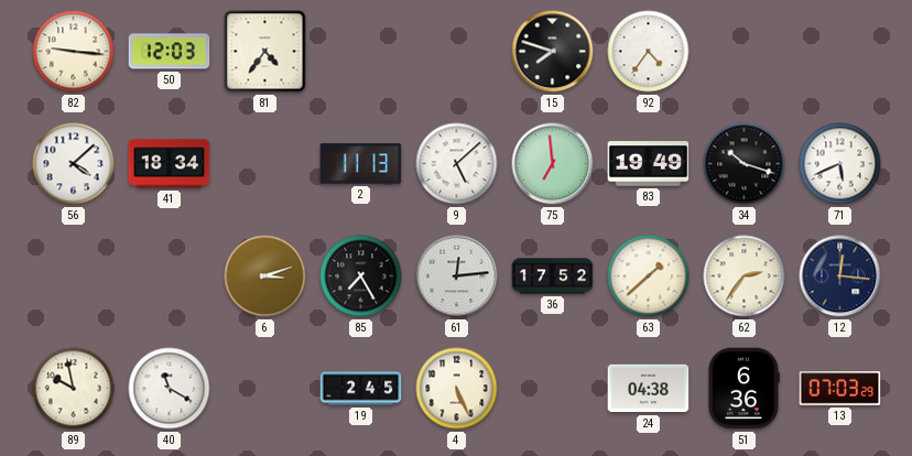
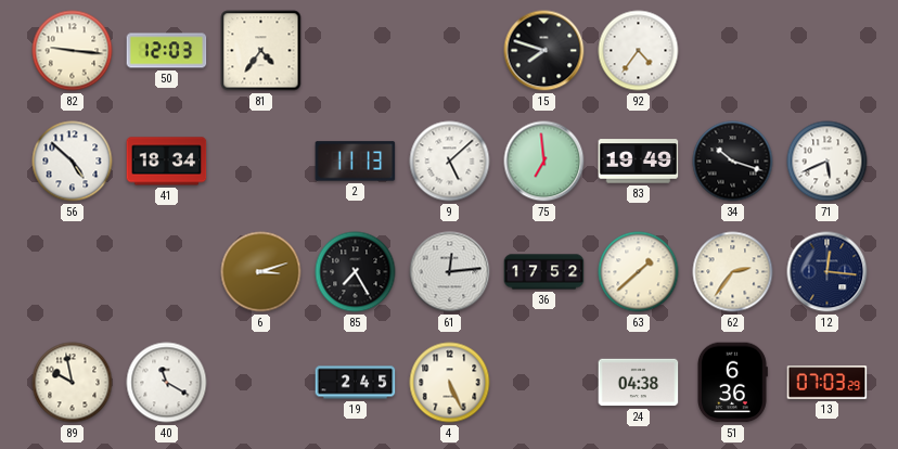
56: 4:08 -> 4:52 (73, 162)
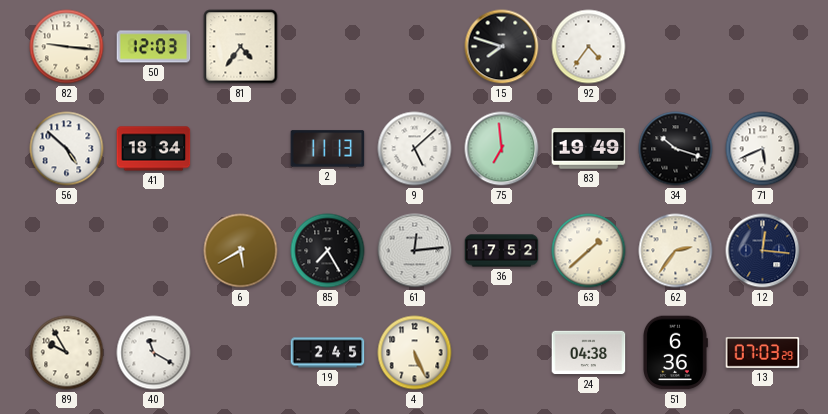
6: 3:12 -> 5:40 (241, 251)
89: 9:58 -> 9:55 (67, 353)
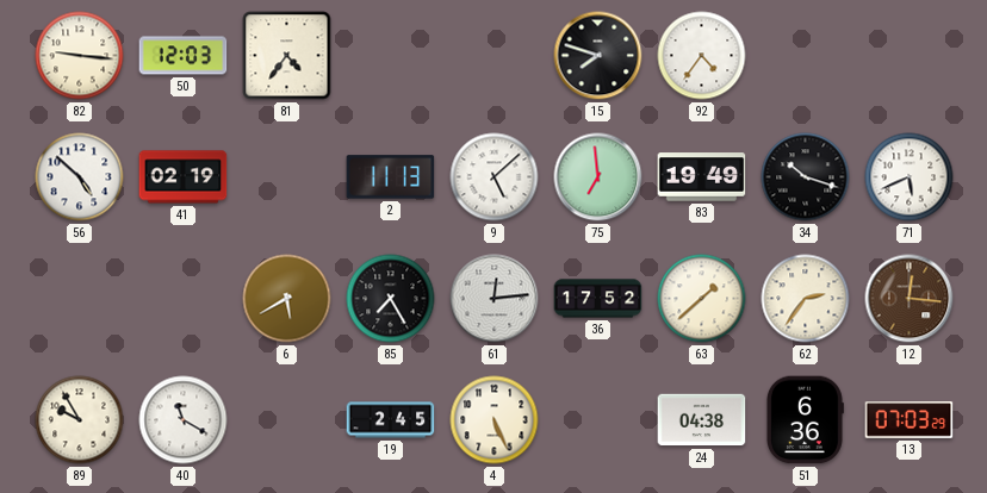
41: 18:34 -> 02:19 (184, 177)
12 dial: navy -> brown (910, 299)
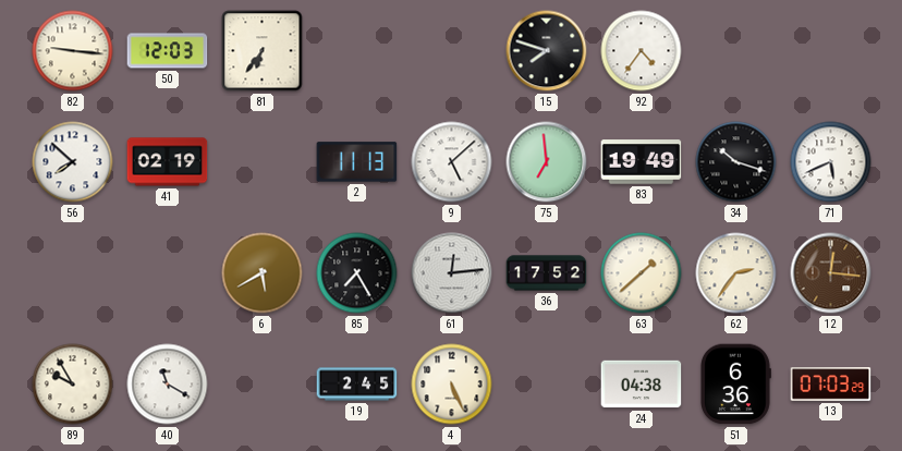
81: 4:36 -> 6:36 (263, 51)
56: 4:52 -> 7:52 (73, 162)
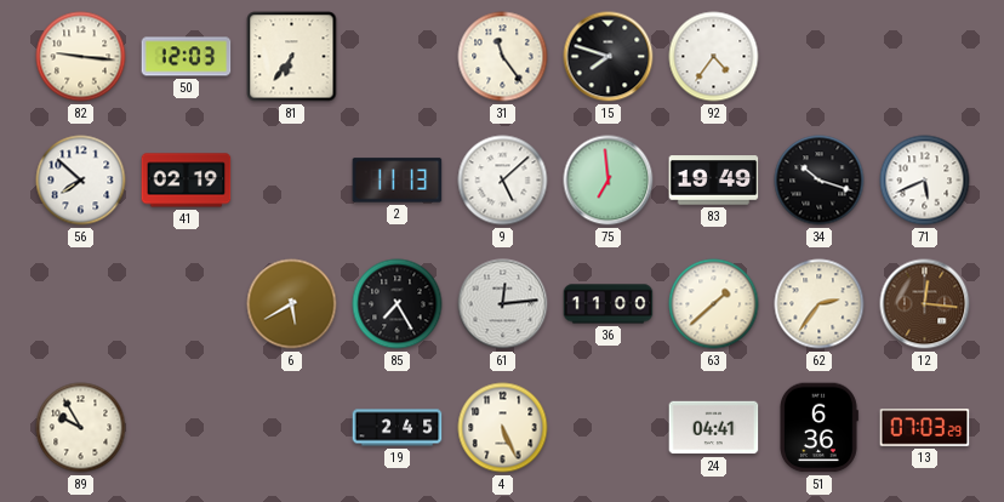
31: none -> 11:24 (503, 57)
36: 17:52 -> 11:00 (609, 304)
40: 11:20 -> none (168, 385)
24: 04:38 -> 04:41 (714, 428)
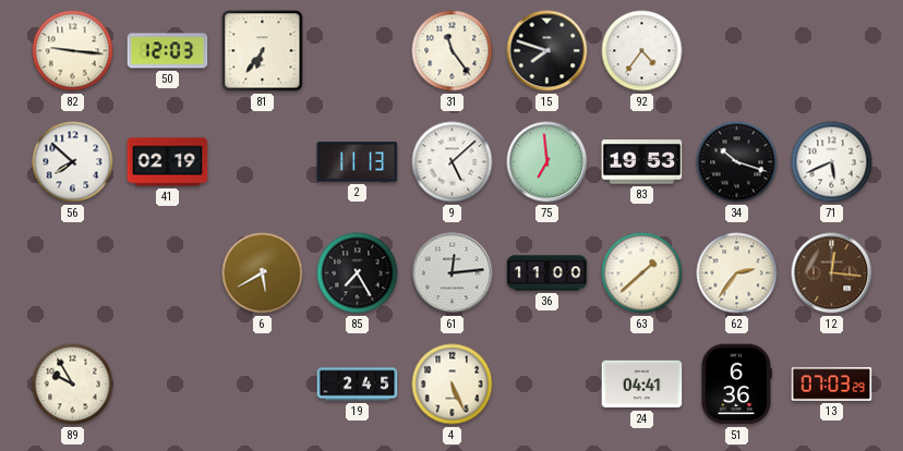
83: 19:49 -> 19:53 (642, 162)
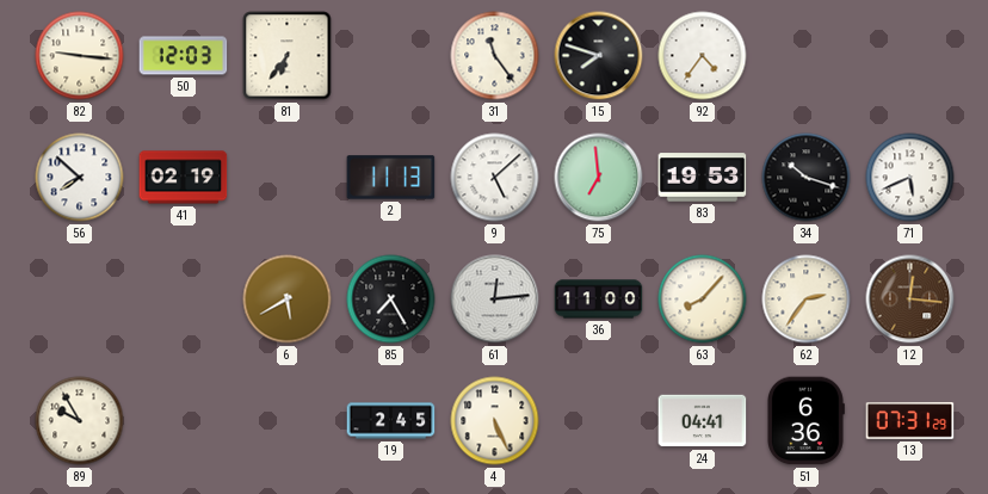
63: 1:38 -> 8:07 (703, 300)
13: 07:03 -> 07:31 (910, 421)
